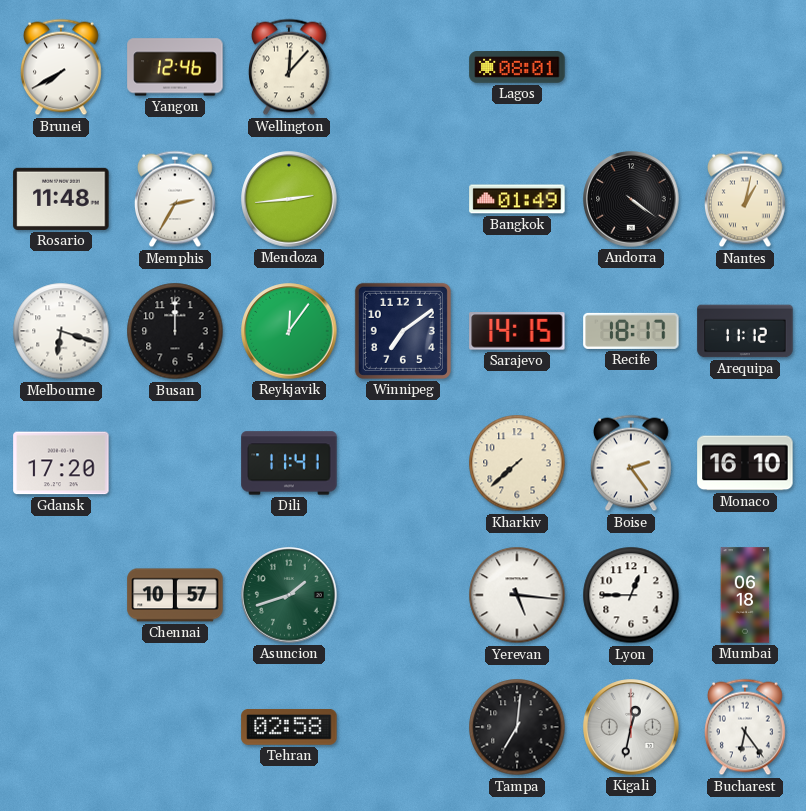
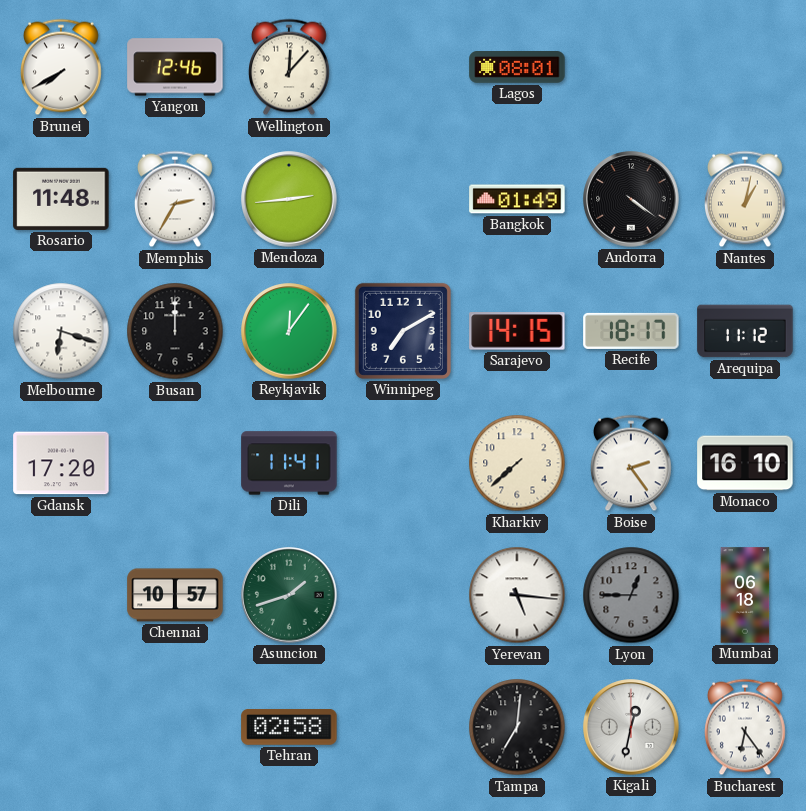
Winnipeg: 7:09 -> 7:10 (403, 331)
Lyon dial: white -> grey (631, 595)
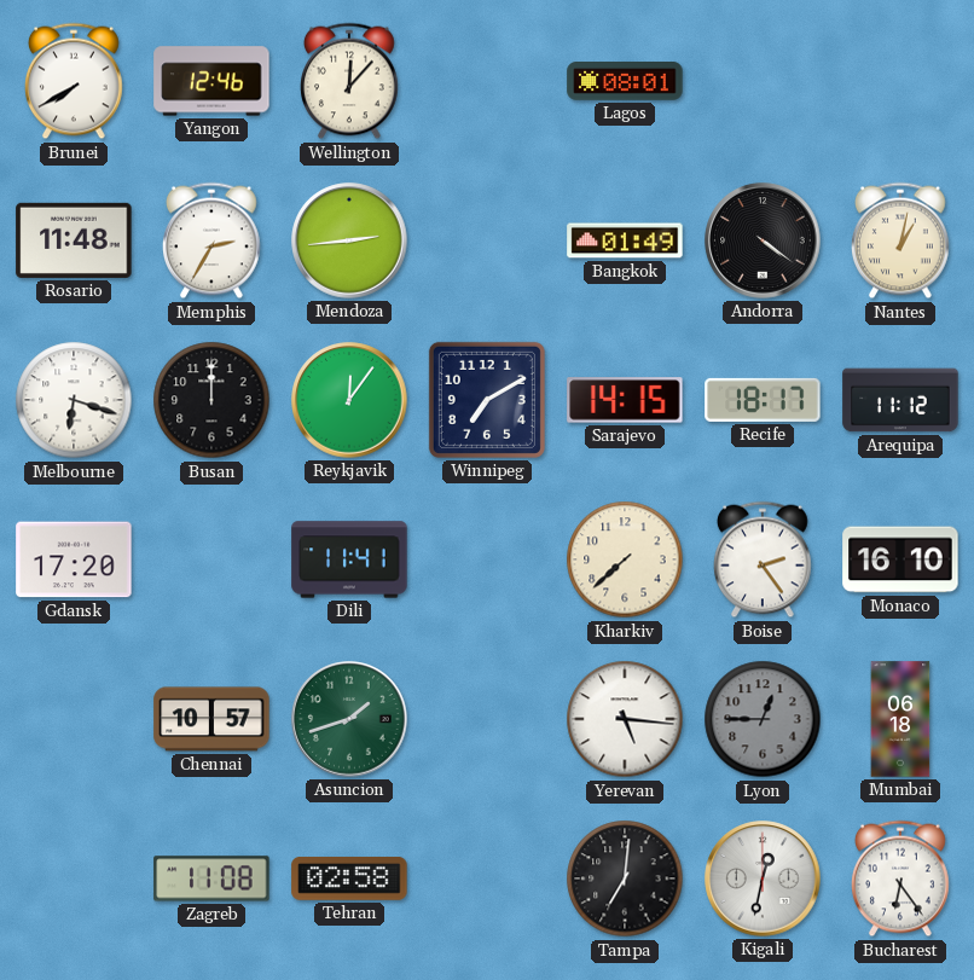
Zagreb: none -> 11:08 (211, 878)
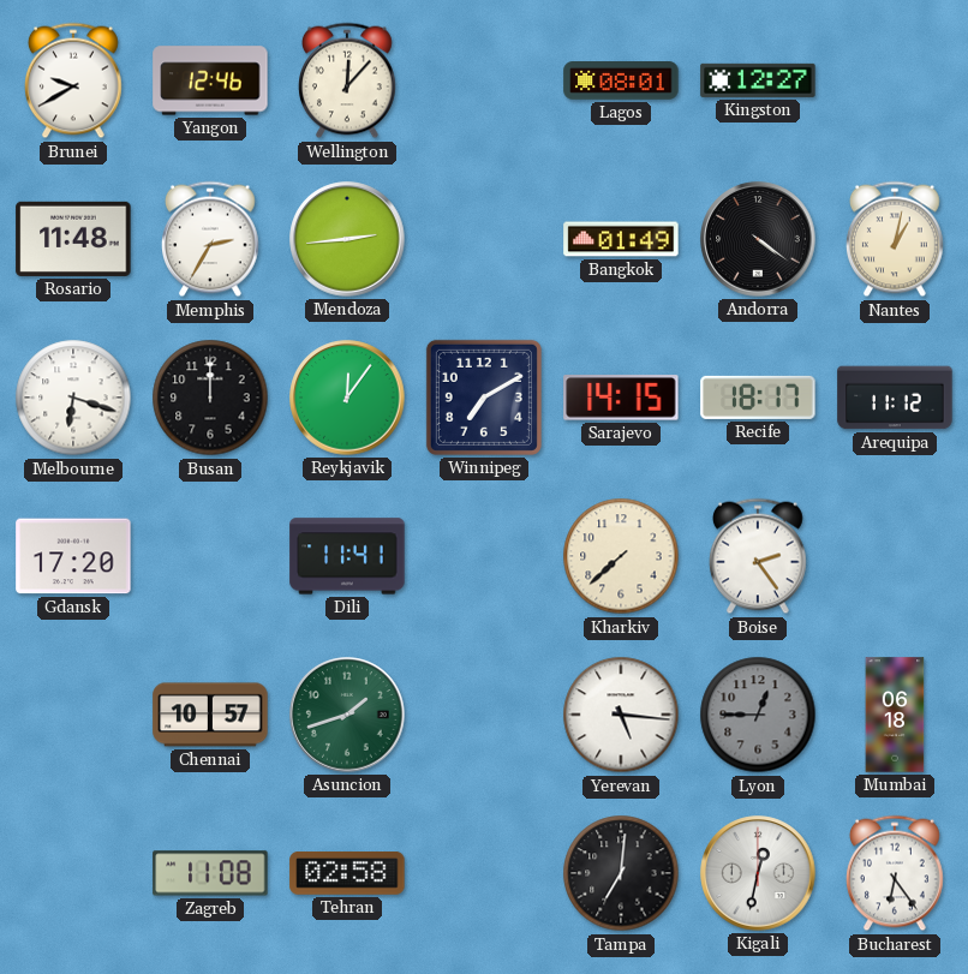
Brunei: 7:40 -> 9:40 (74, 80)
Kingston: none -> 12:27 (758, 80)
Monaco: 16:10 -> none (900, 559)
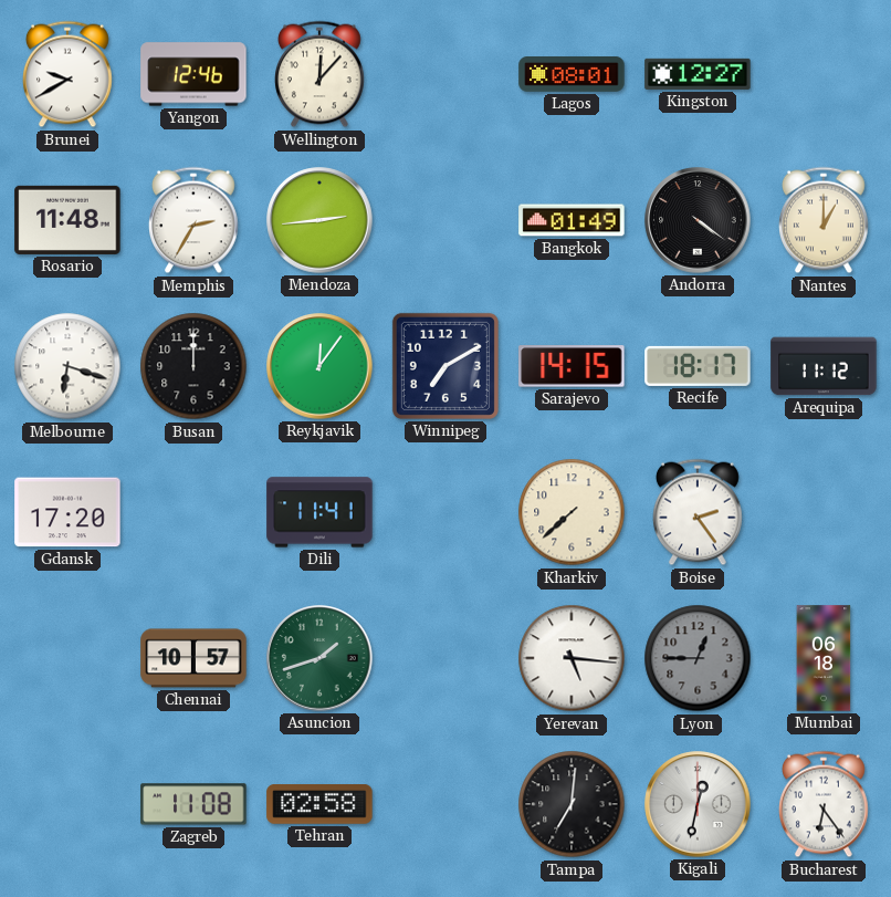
Nantes: 1:02 -> 1:00 (825, 220)
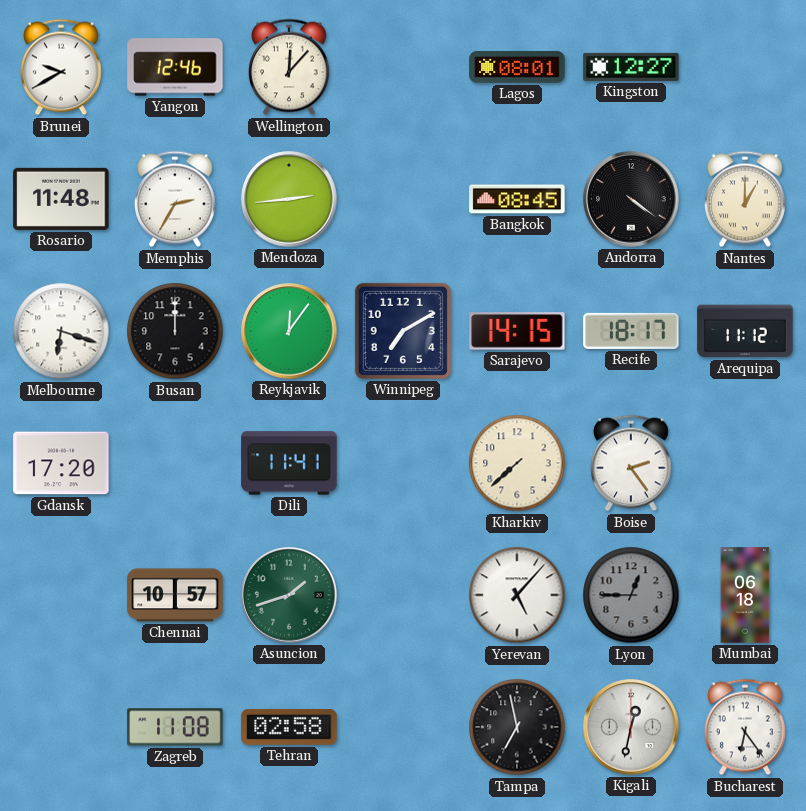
Bangkok: 01:49 -> 08:45 (517, 199)
Yerevan: 5:16 -> 5:07 (517, 595)
Tampa: 7:01 -> 6:58 (517, 727)
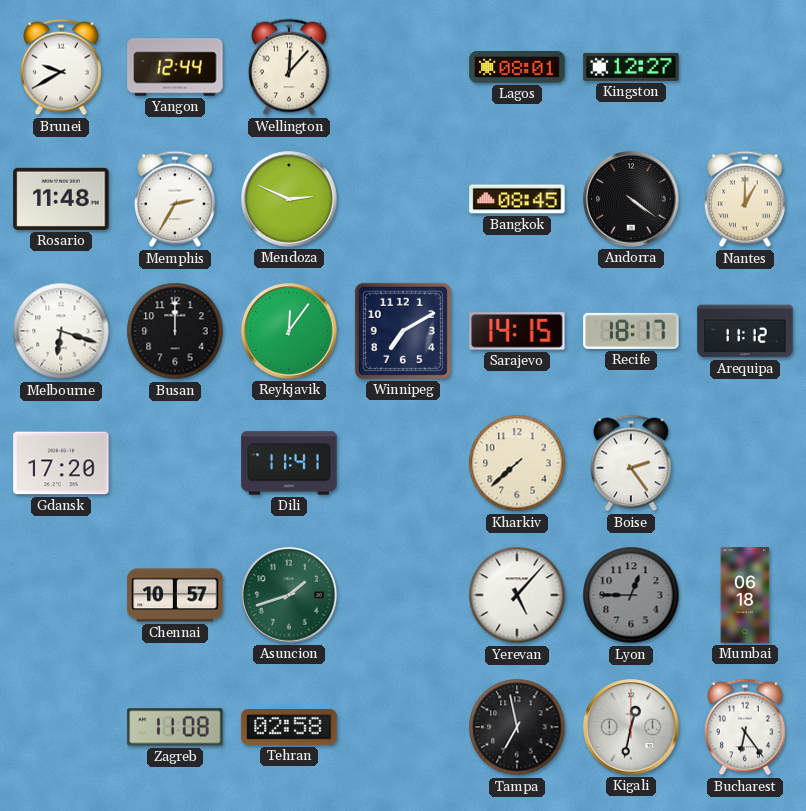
Yangon: 12:46 -> 12:44 (175, 67)
Mendoza: 2:44 -> 2:49 (289, 199)
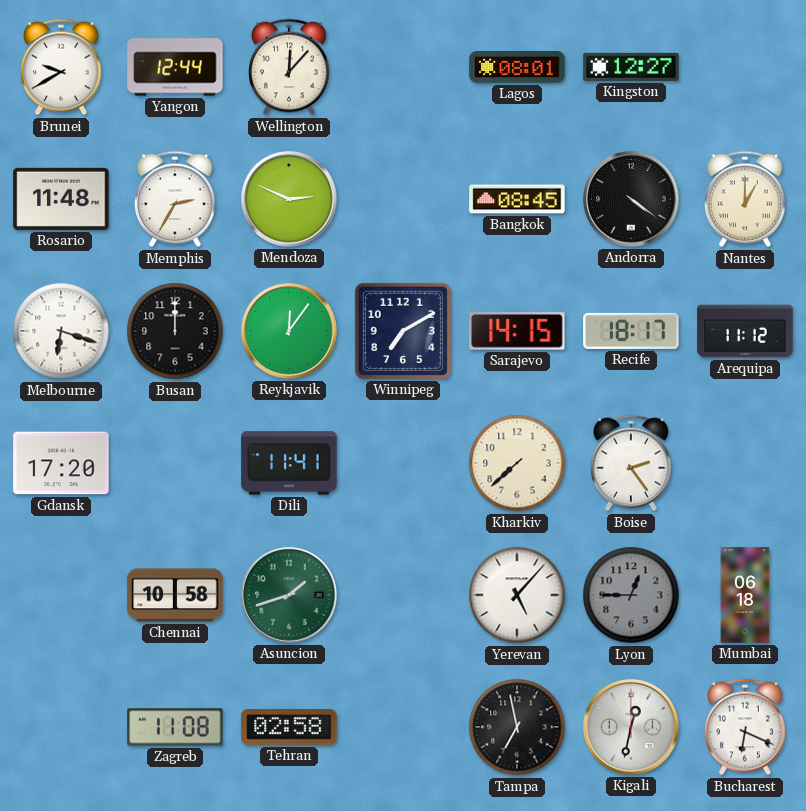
Chennai: 10:57 -> 10:58 (175, 595)
Bucharest: 6:24 -> 6:19 (746, 727)
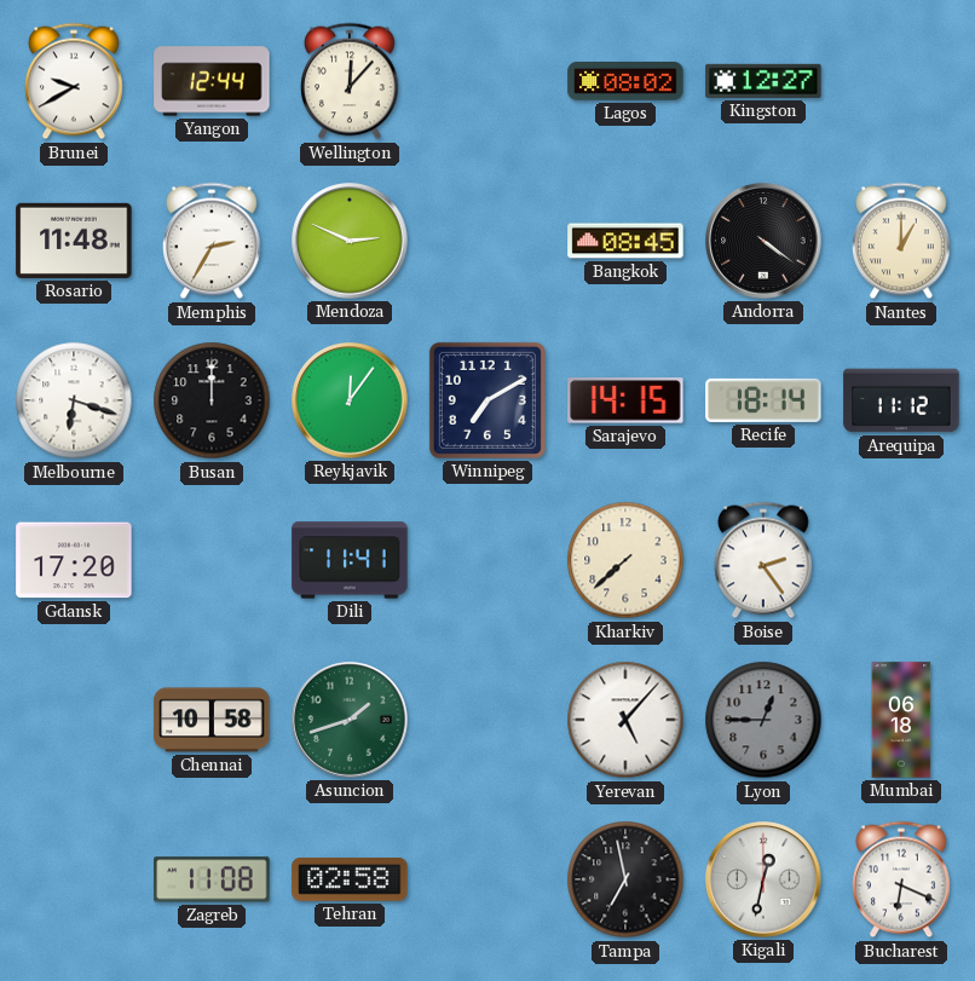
Lagos: 08:01 -> 08:02 (625, 82)
Recife: 18:17 -> 18:14 (763, 400)
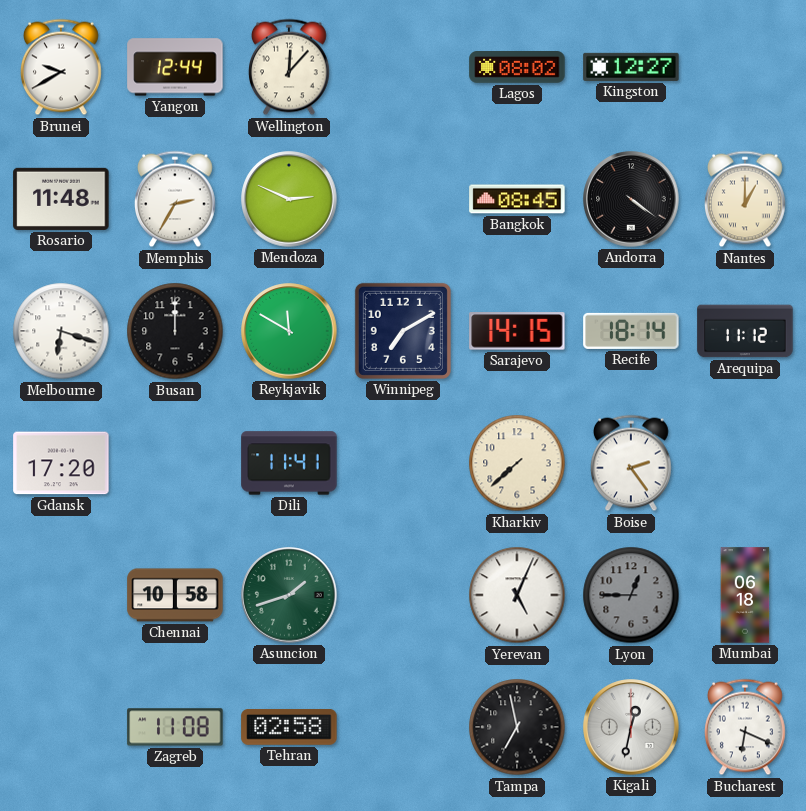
Reykjavik: 12:06 -> 11:50 (289, 331)
Yerevan: 5:07 -> 5:04 (517, 595)
